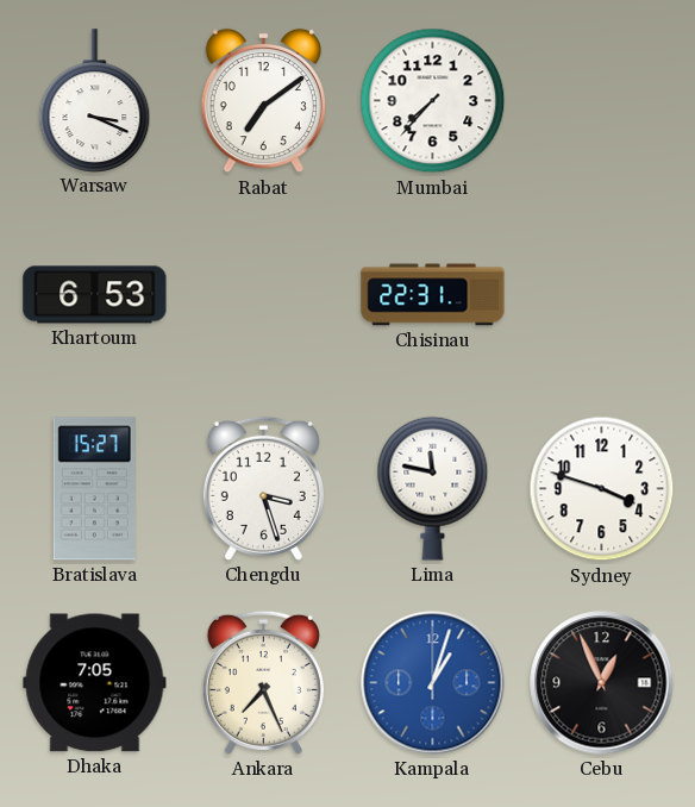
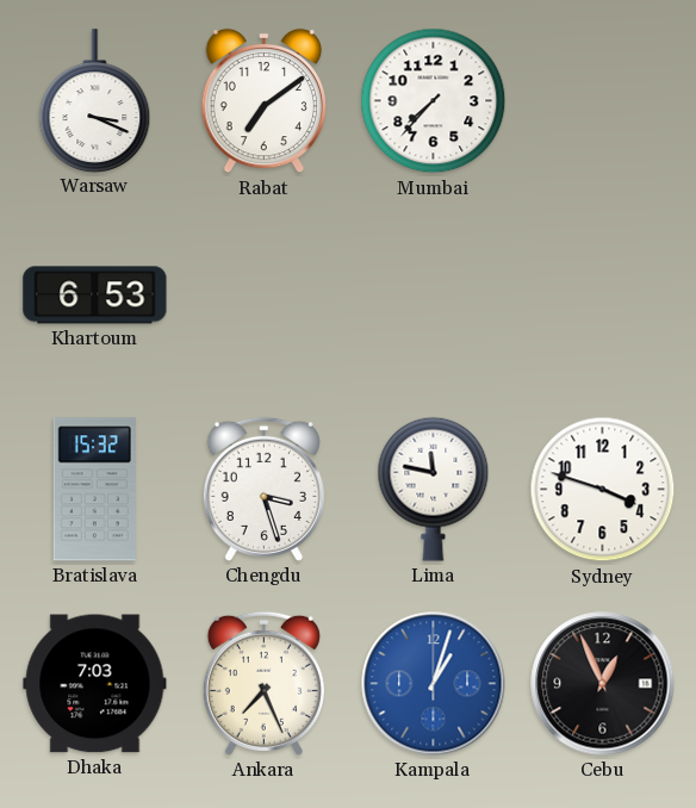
Chisinau: 22:31 -> none (433, 295)
Bratislava: 15:27 -> 15:32 (94, 490)
Dhaka: 7:05 -> 7:03 (95, 684)
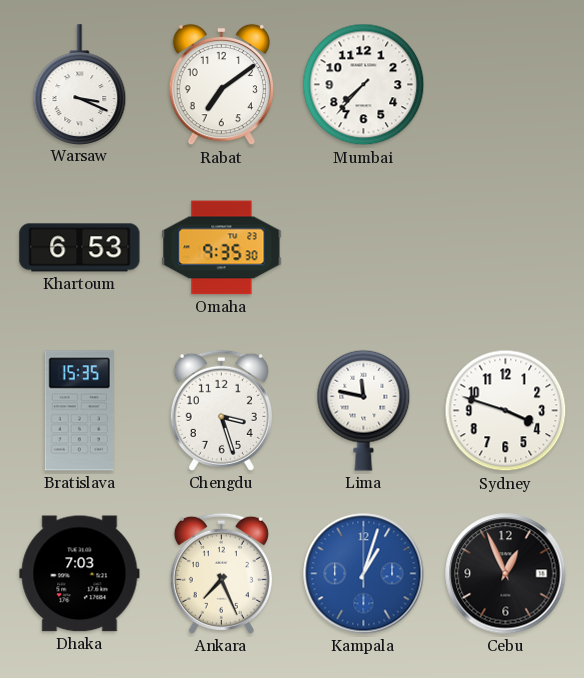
Omaha: none -> 9:35 (222, 248)
Bratislava: 15:32 -> 15:35 (79, 411)
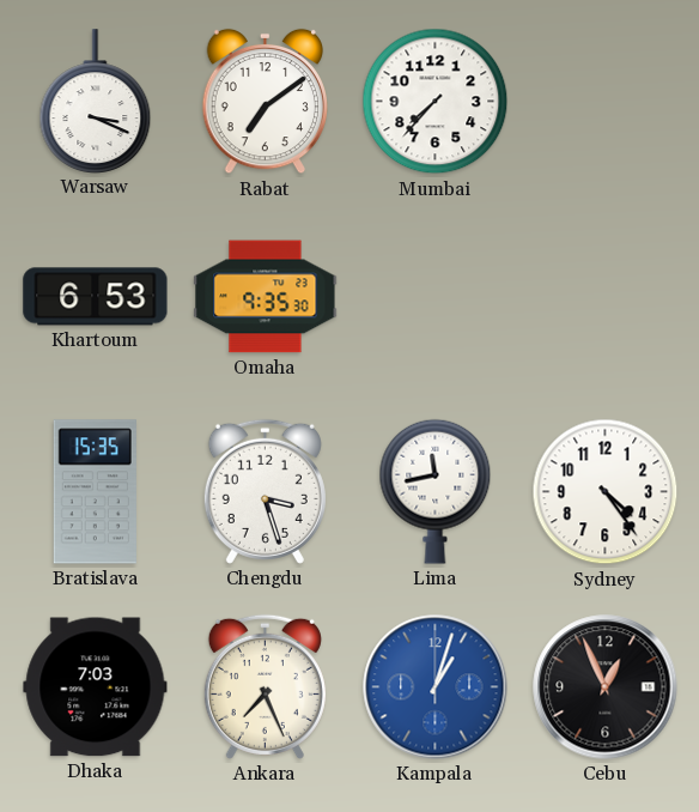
Lima: 11:47 -> 11:43 (436, 491)
Sydney: 3:48 -> 4:24 (606, 492)
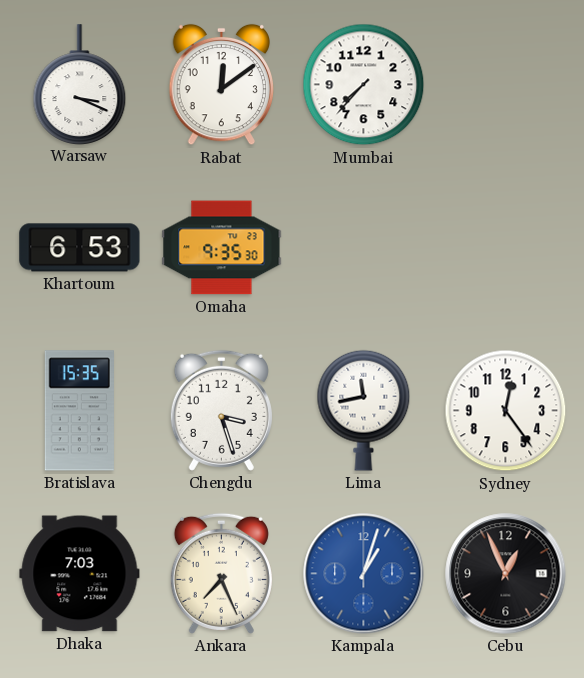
Rabat: 7:09 -> 12:09 (221, 85)
Sydney: 4:24 -> 12:24 (506, 411)
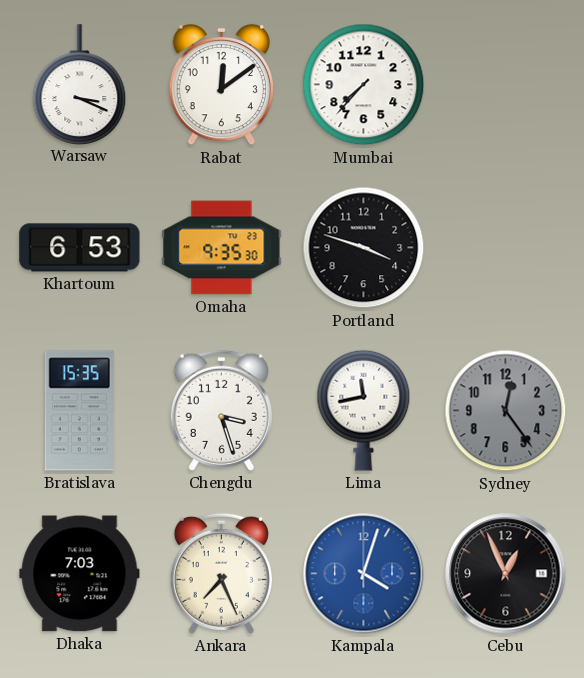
Portland: none -> 3:48 (364, 248)
Sydney dial: white -> grey (506, 411)
Kampala: 1:03 -> 4:03 (364, 574)
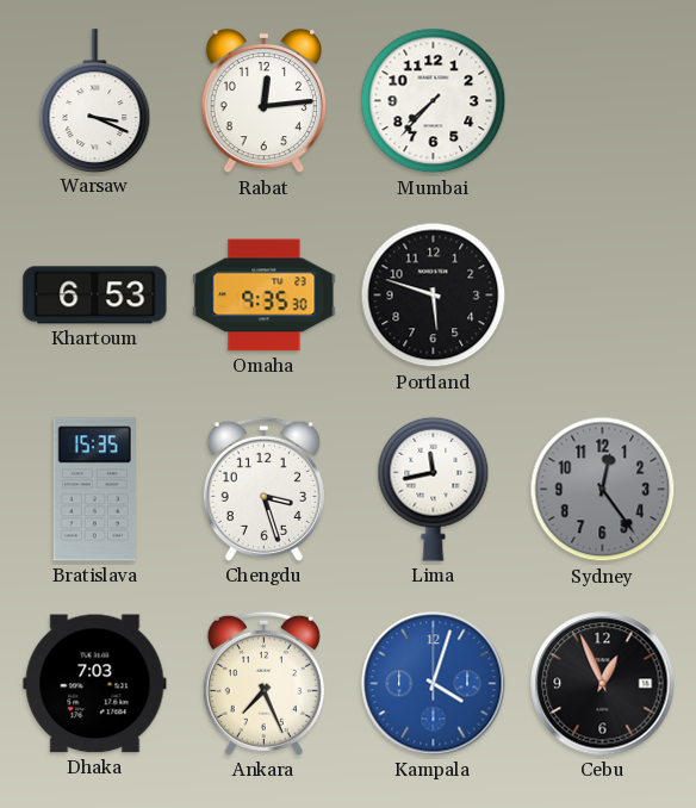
Rabat: 12:09 -> 12:14 (263, 101)
Portland: 3:48 -> 5:48 (434, 296)
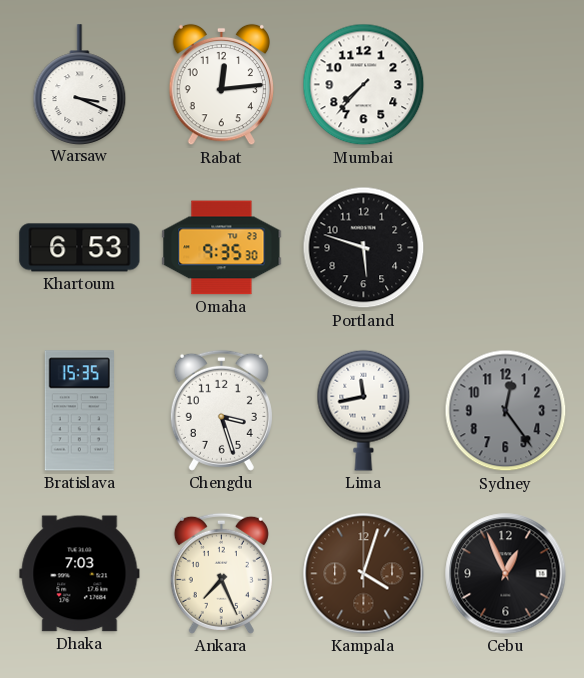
Kampala dial: blue -> brown (364, 574)
